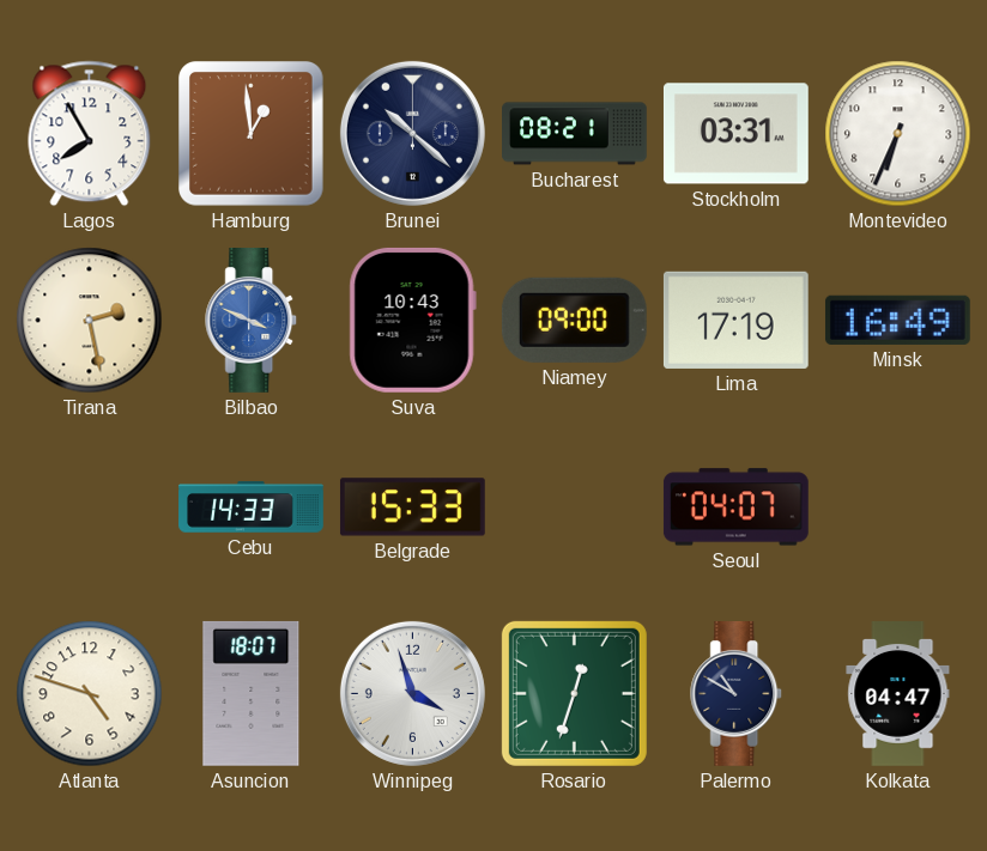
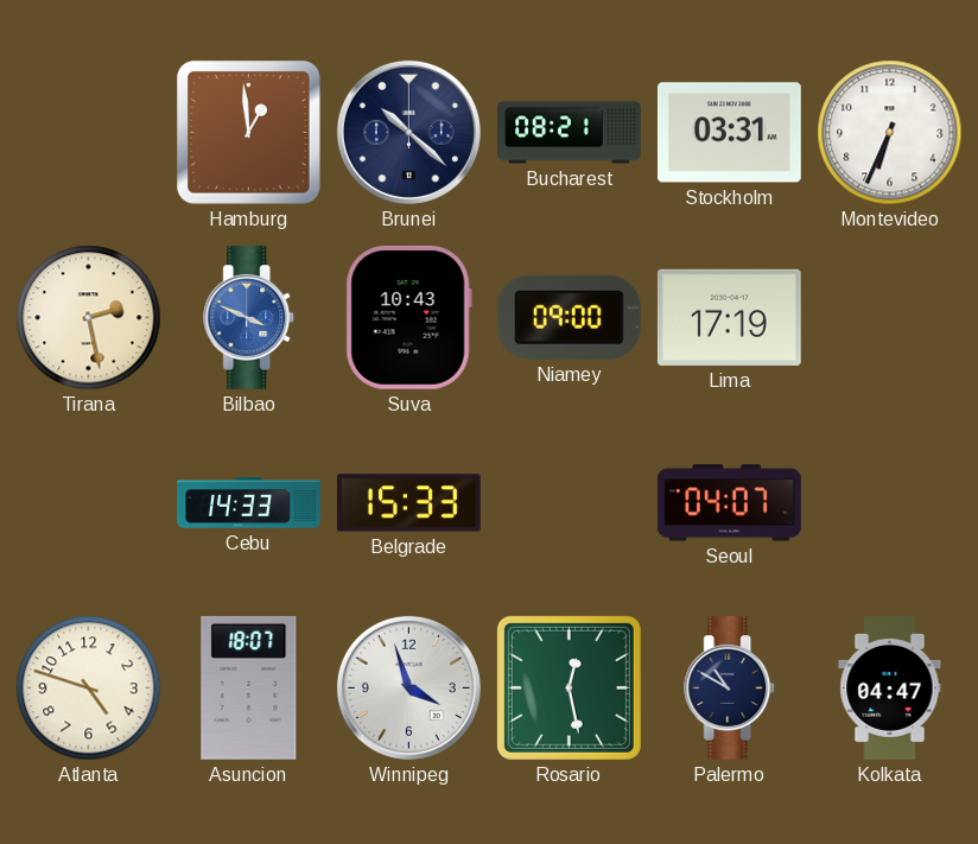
Lagos: 7:55 -> none (90, 134)
Minsk: 16:49 -> none (897, 320)
Rosario: 12:33 -> 12:28 (569, 687)
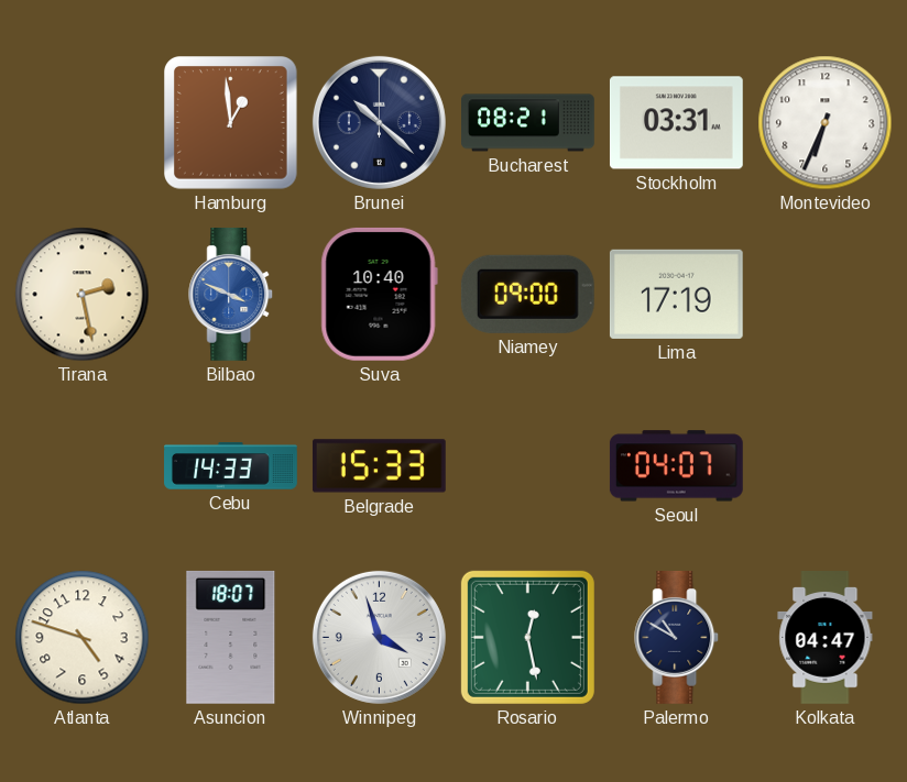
Suva: 10:43 -> 10:40 (379, 294)
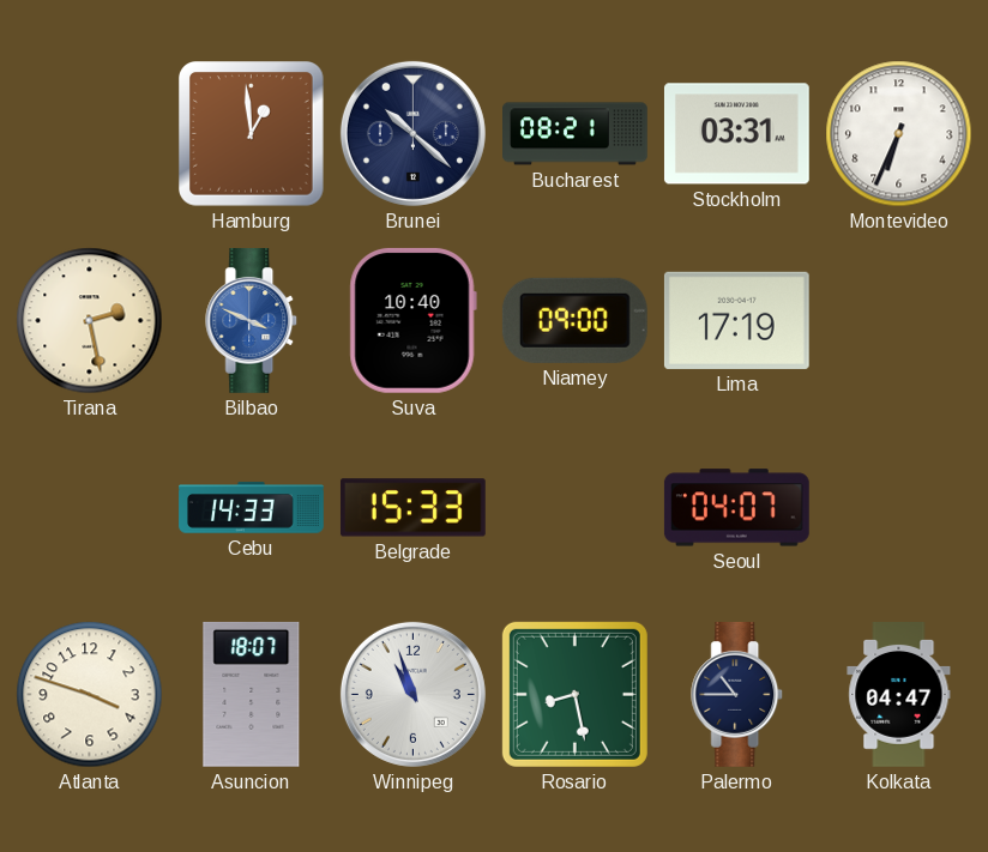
Atlanta: 4:48 -> 3:48 (90, 695)
Winnipeg: 3:57 -> 10:57 (412, 694)
Rosario: 12:28 -> 8:28 (574, 694)
Palermo: 10:50 -> 10:45 (737, 695)
